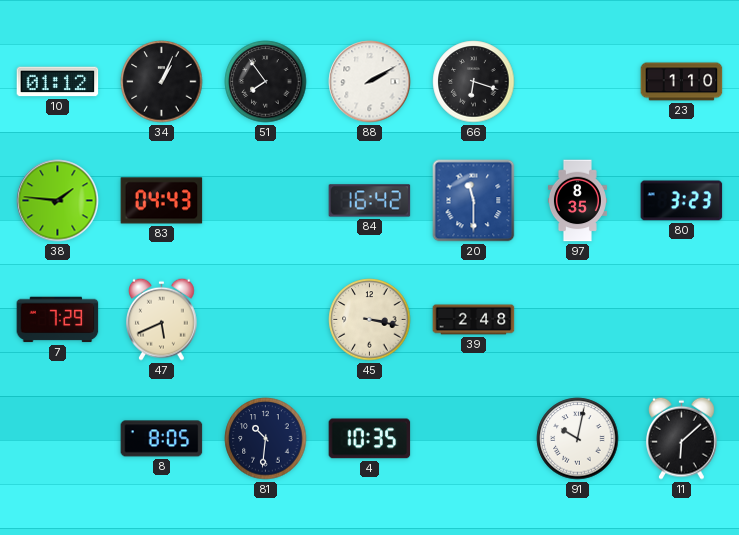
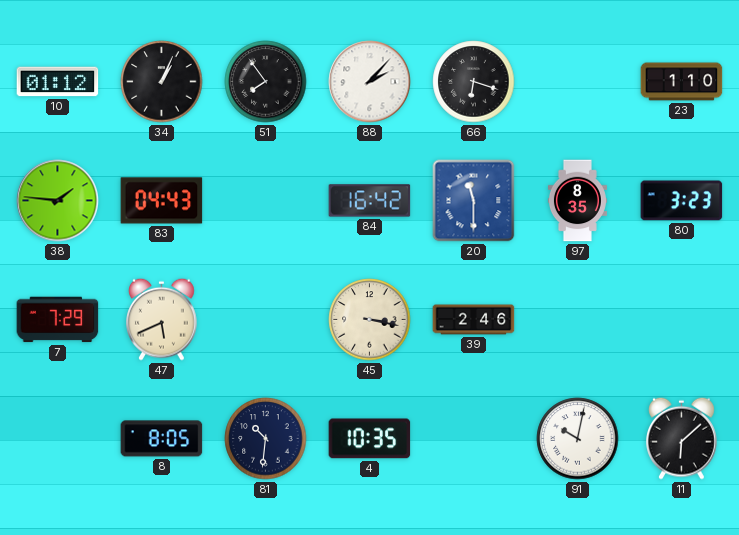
88: 2:10 -> 2:07 (370, 82)
39: 2:48 -> 2:46 (474, 320)
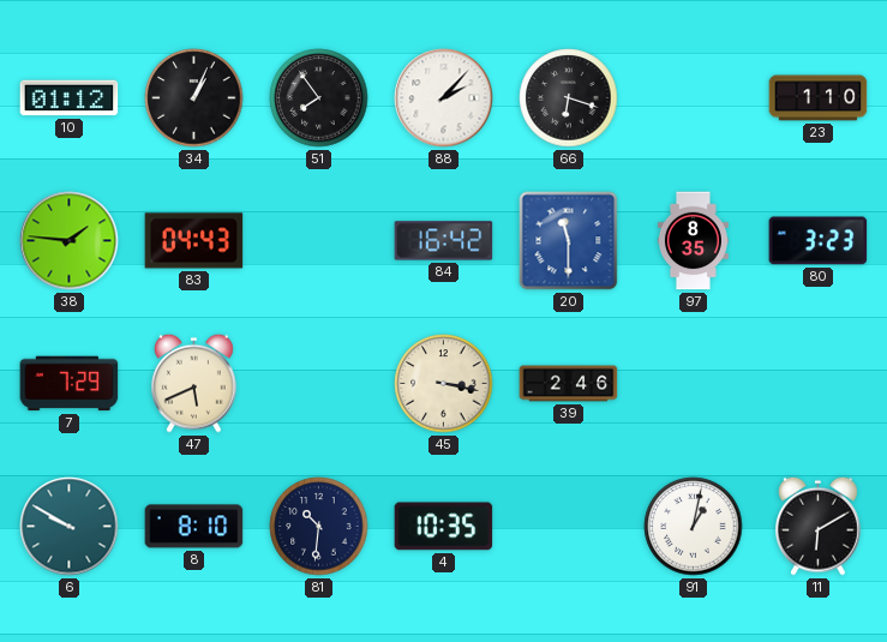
6: none -> 9:50 (70, 527)
8: 8:05 -> 8:10 (194, 527)
91: 10:02 -> 1:02 (694, 527)
11: 6:08 -> 6:10 (819, 526)
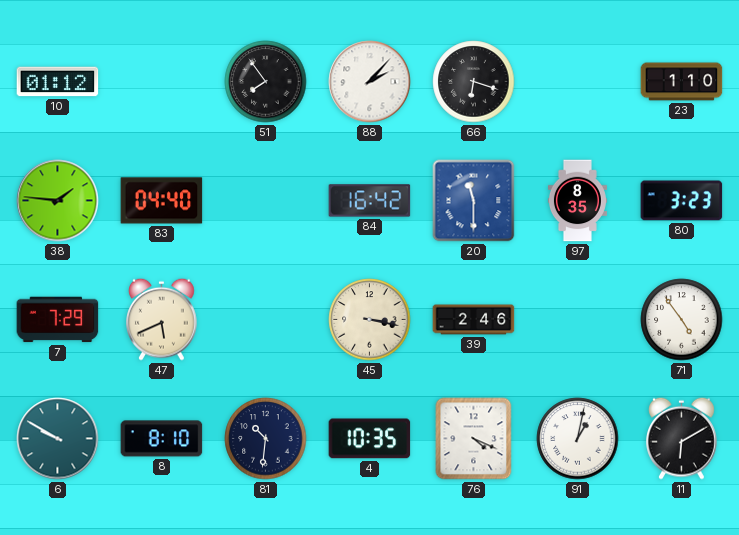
34: 1:04 -> none (194, 98)
83: 04:43 -> 04:40 (162, 201)
71: none -> 4:54 (682, 320)
76: none -> 4:19 (474, 439)
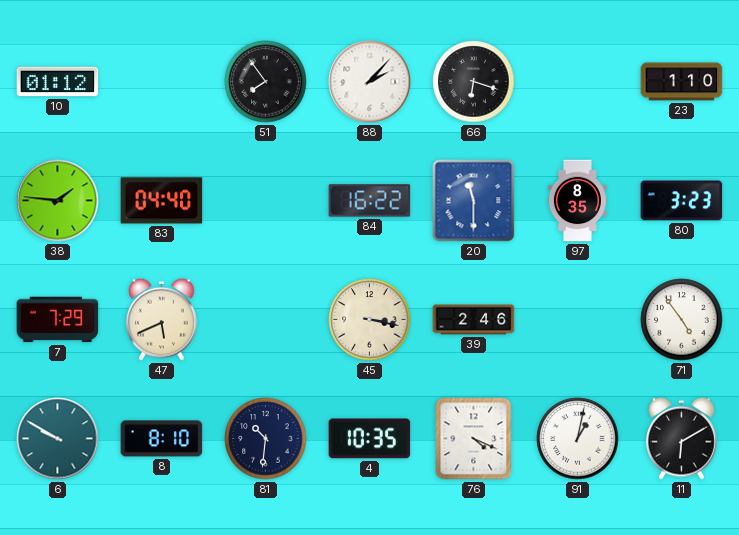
84: 16:42 -> 16:22 (370, 201)
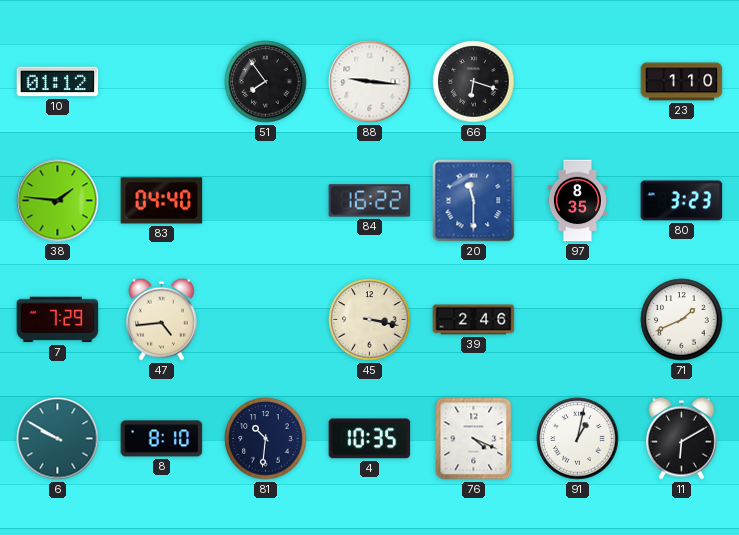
88: 2:07 -> 9:16 (370, 82)
47: 5:41 -> 4:44 (162, 319)
71: 4:54 -> 1:41 (682, 320)
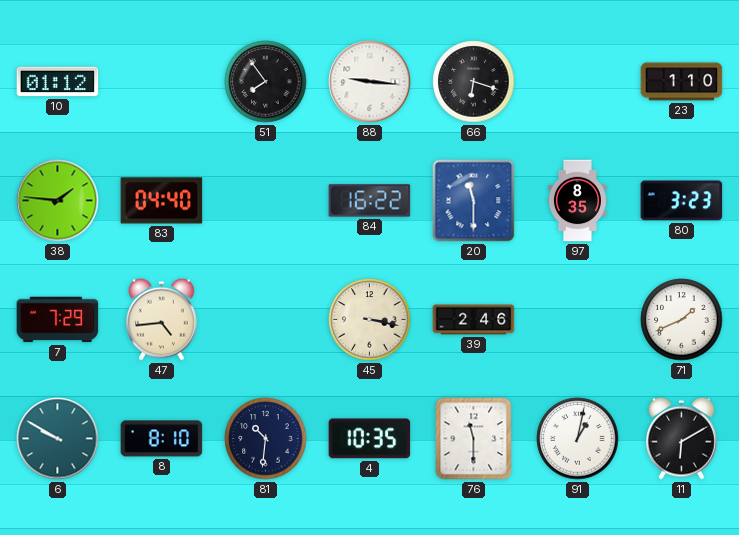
76: 4:19 -> 11:30 (474, 439)
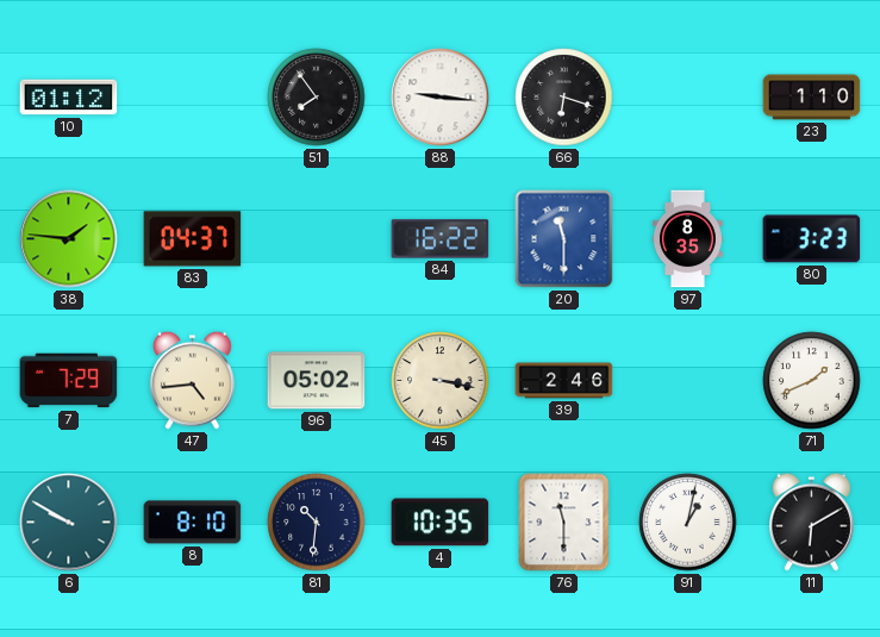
83: 04:40 -> 04:37 (193, 239)
96: none -> 05:02 (317, 381)
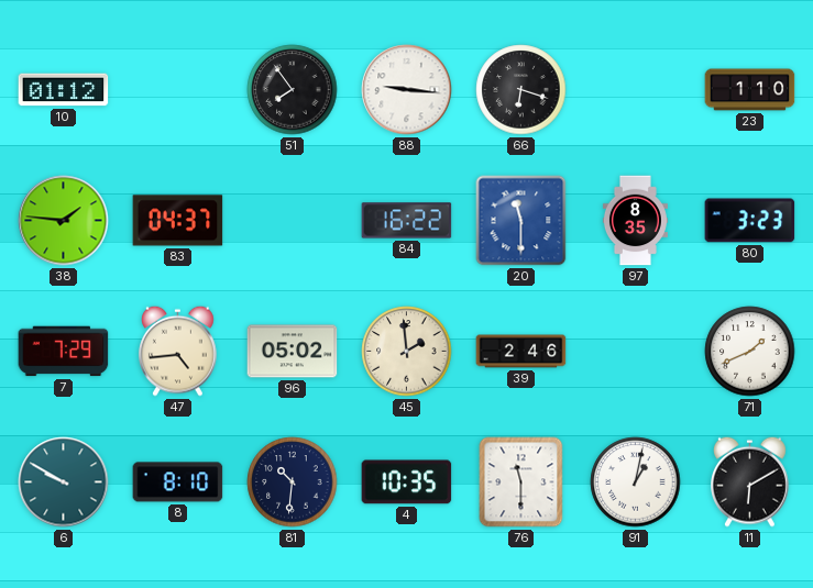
45: 3:17 -> 1:59 (407, 352)
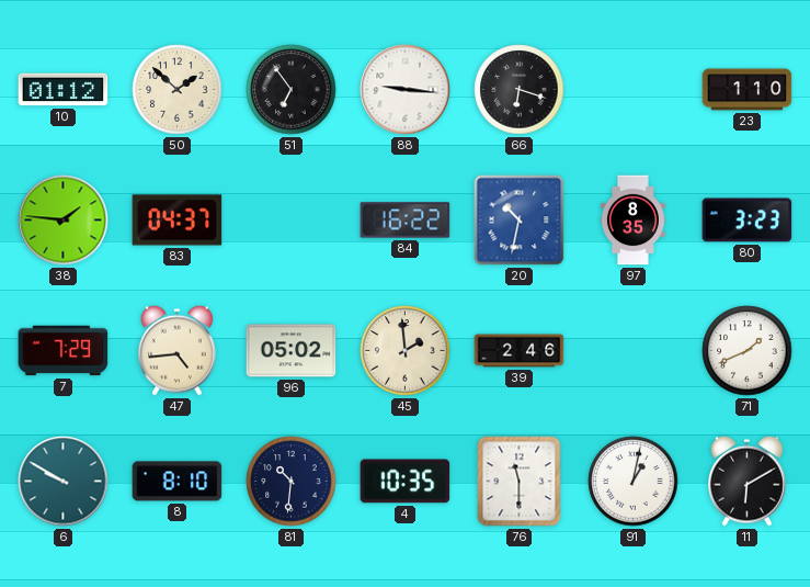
50: none -> 1:52 (178, 90)
51: 7:54 -> 6:54 (292, 90)
20: 11:30 -> 10:32 (520, 221)
